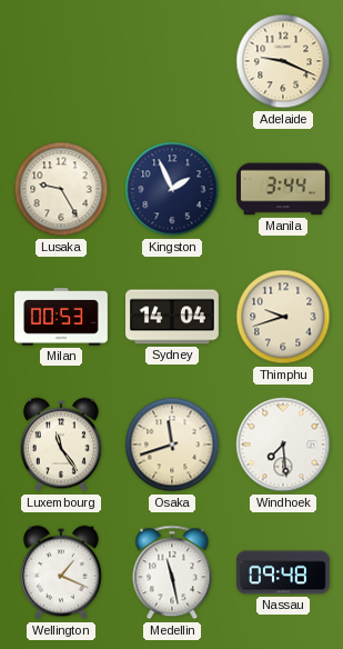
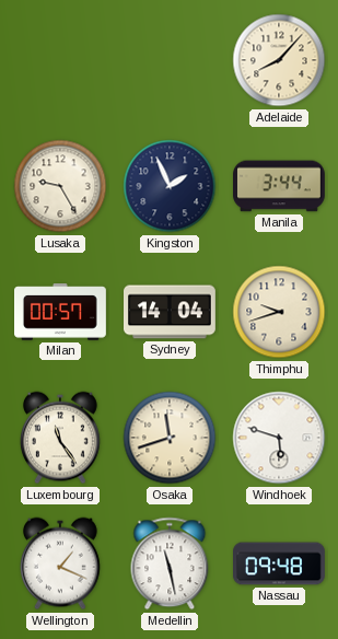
Adelaide: 9:19 -> 8:07 (279, 60)
Milan: 00:53 -> 00:57 (61, 312)
Windhoek: 7:29 -> 5:48 (279, 438)
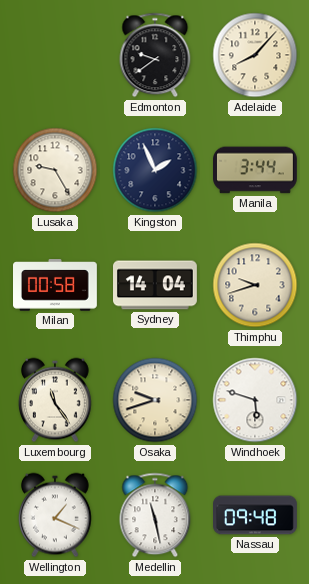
Edmonton: none -> 9:39 (155, 55)
Milan: 00:57 -> 00:58 (56, 285)
Osaka: 11:42 -> 9:42 (155, 400)
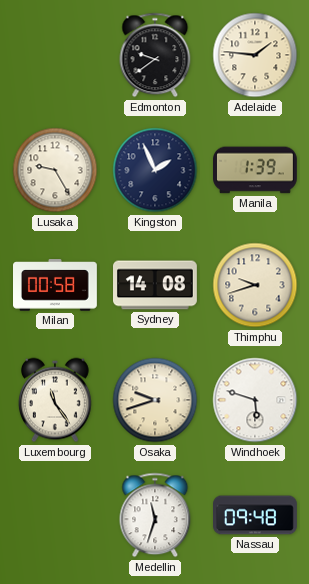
Adelaide: 8:07 -> 1:46 (255, 55)
Manila: 3:44 -> 1:39 (256, 170)
Sydney: 14:04 -> 14:08 (156, 285)
Wellington: 1:19 -> none (55, 515)
Medellin: 11:28 -> 11:33 (155, 515)
